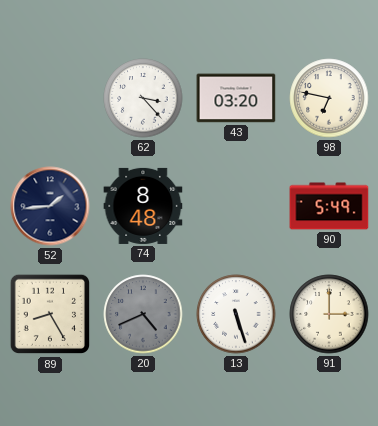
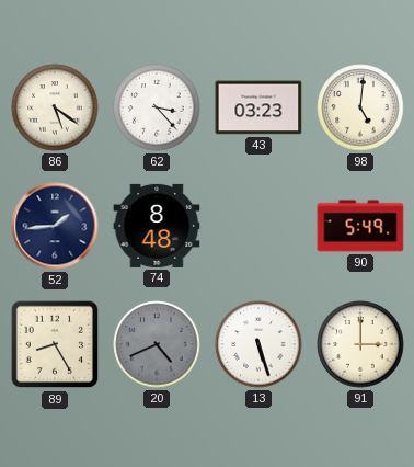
86: none -> 5:21 (55, 107)
43: 03:20 -> 03:23 (258, 107)
98: 6:47 -> 5:01 (360, 107)
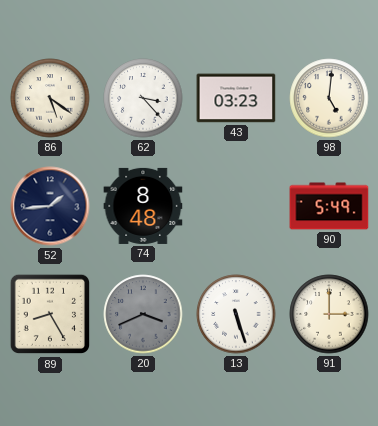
20: 4:41 -> 3:41 (143, 314)
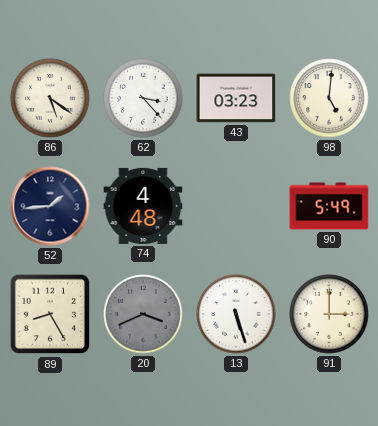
74: 8:48 -> 4:48 (143, 206)
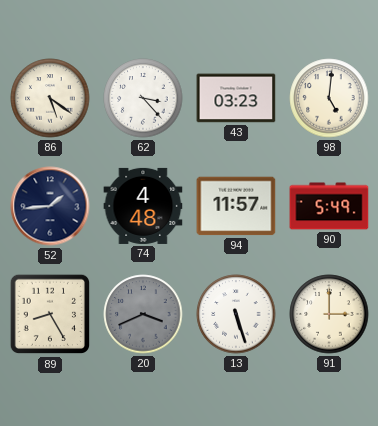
94: none -> 11:57 (236, 206)
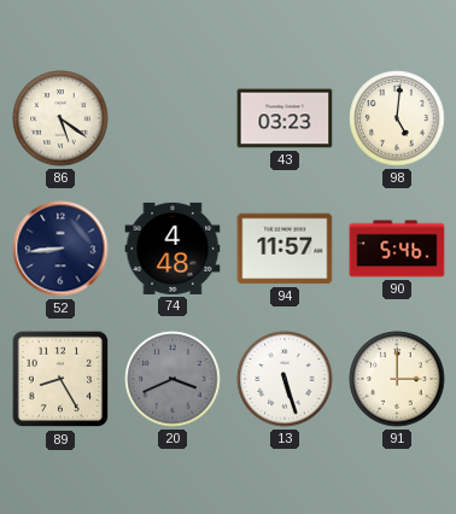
62: 3:23 -> none (143, 98)
52: 1:44 -> 8:44 (60, 249)
90: 5:49 -> 5:46 (397, 249)
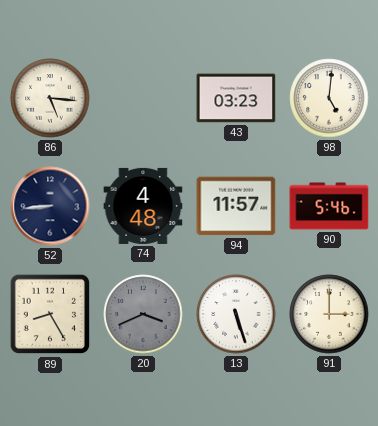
86: 5:21 -> 5:16 (50, 98)
